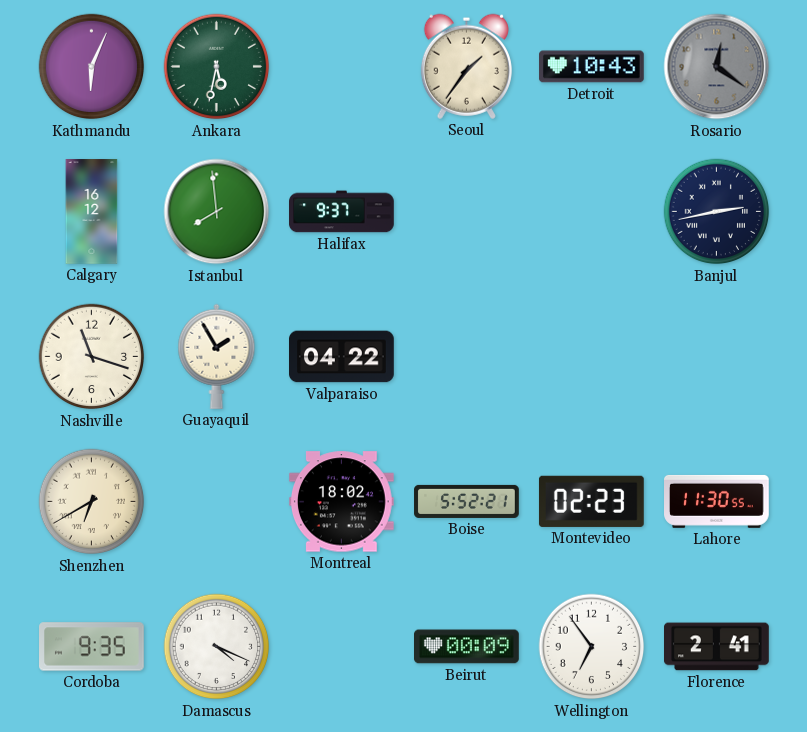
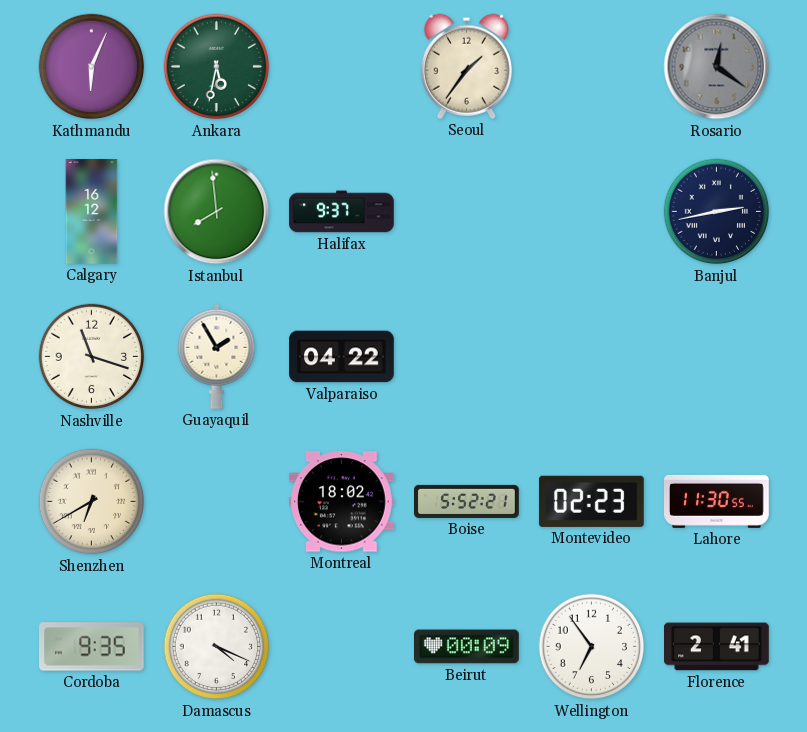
Detroit: 10:43 -> none (592, 67)
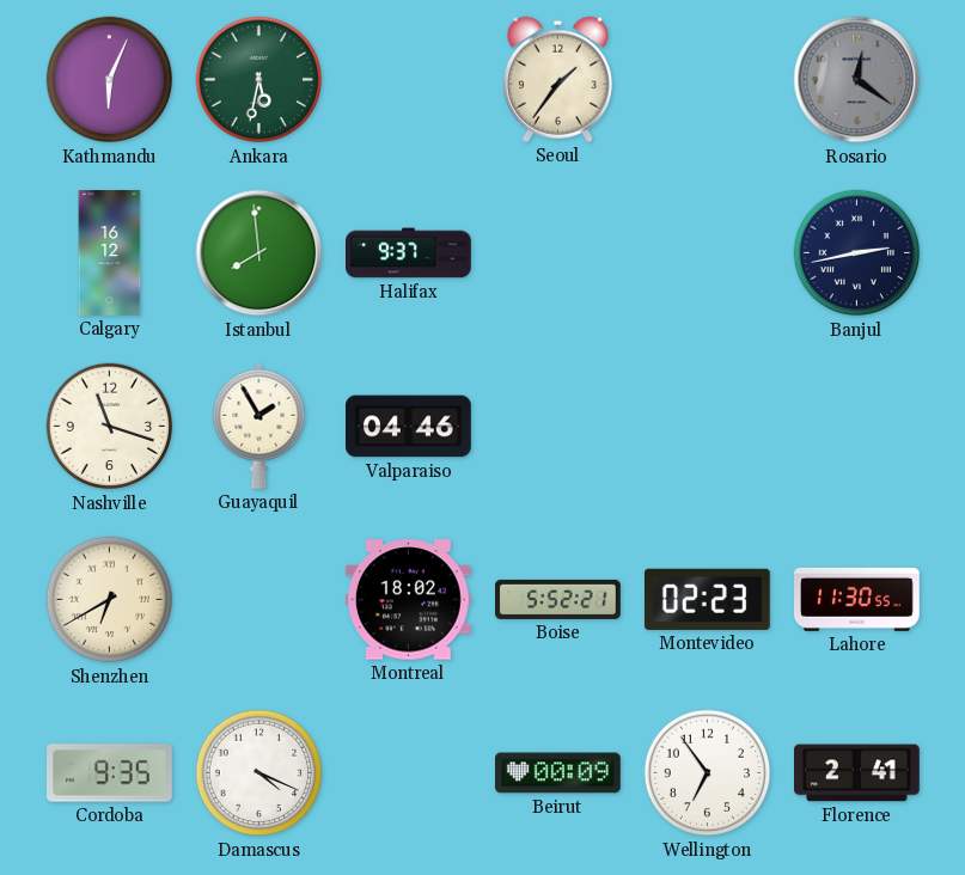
Valparaiso: 04:22 -> 04:46 (409, 427)
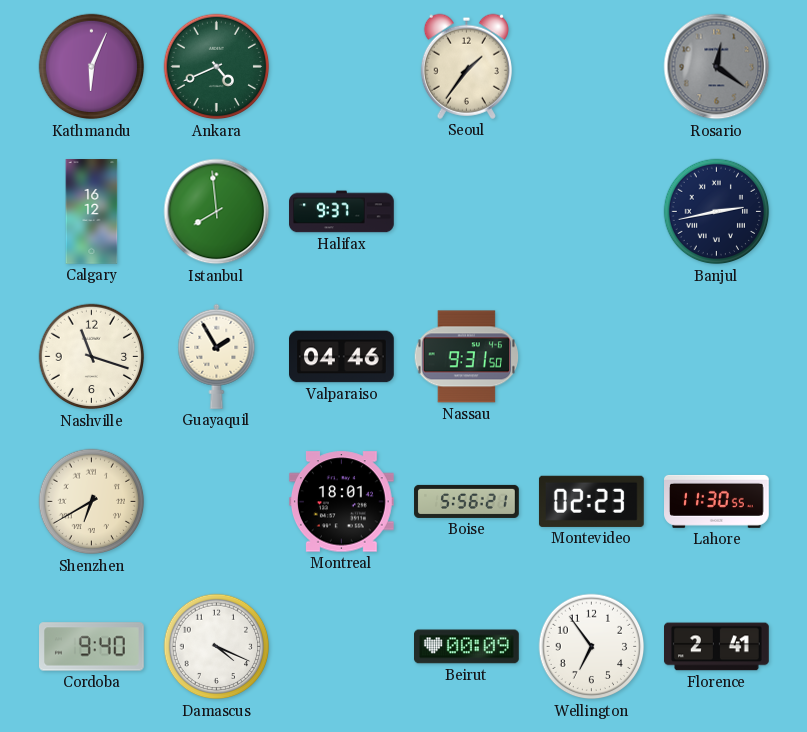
Ankara: 5:32 -> 4:41 (217, 67)
Nassau: none -> 9:31 (467, 357)
Montreal: 18:02 -> 18:01 (341, 502)
Boise: 5:52 -> 5:56 (467, 501)
Cordoba: 9:35 -> 9:40 (92, 647)
